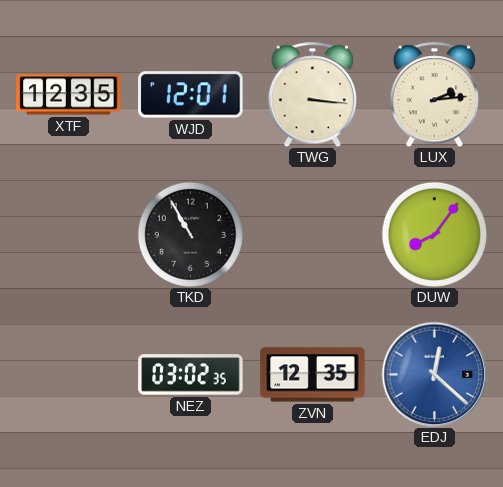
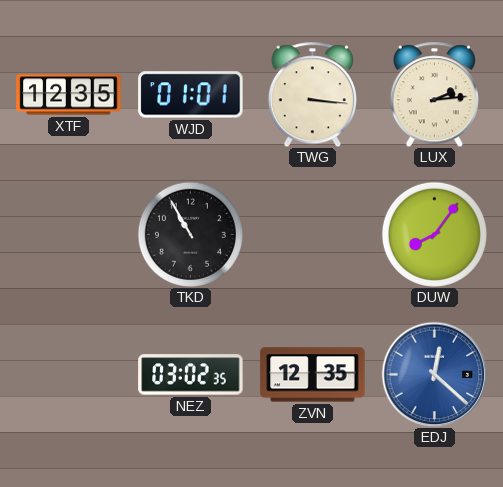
WJD: 12:01 -> 01:01 (191, 95)
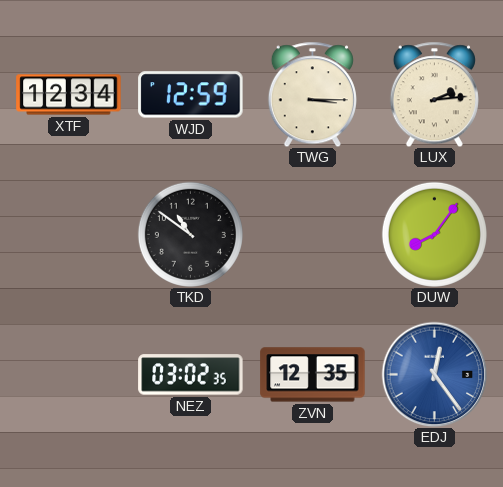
XTF: 12:35 -> 12:34 (69, 95)
WJD: 01:01 -> 12:59 (191, 95)
TWG: 3:16 -> 3:15 (312, 94)
TKD: 10:55 -> 10:51 (190, 234)
EDJ: 12:22 -> 12:24 (434, 374)
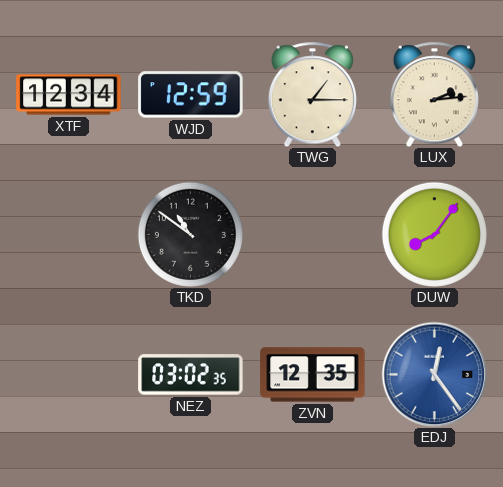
TWG: 3:15 -> 1:15 (312, 94)
